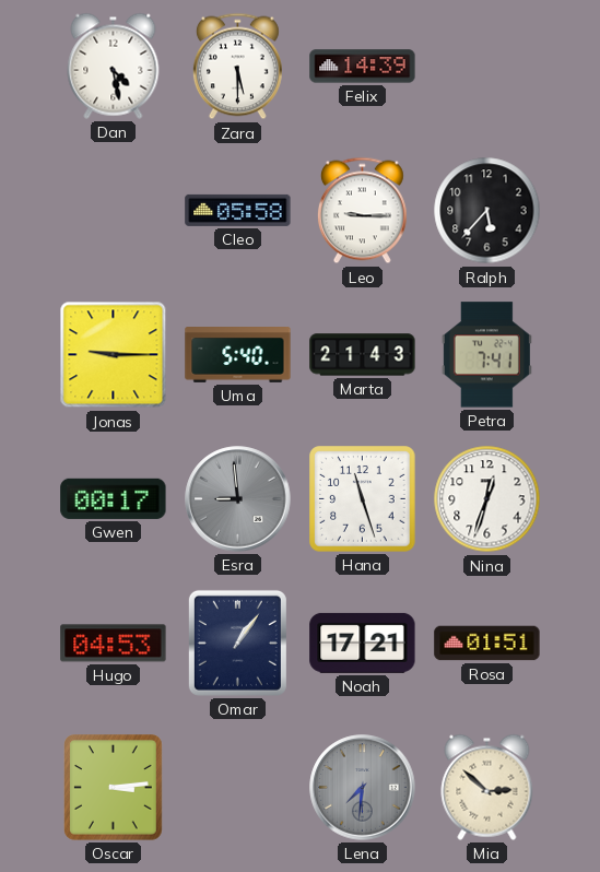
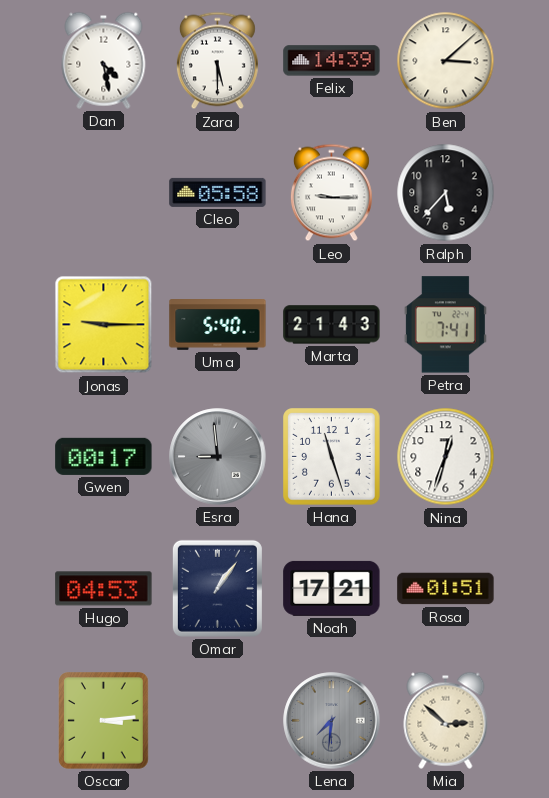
Ben: none -> 3:08 (446, 61)
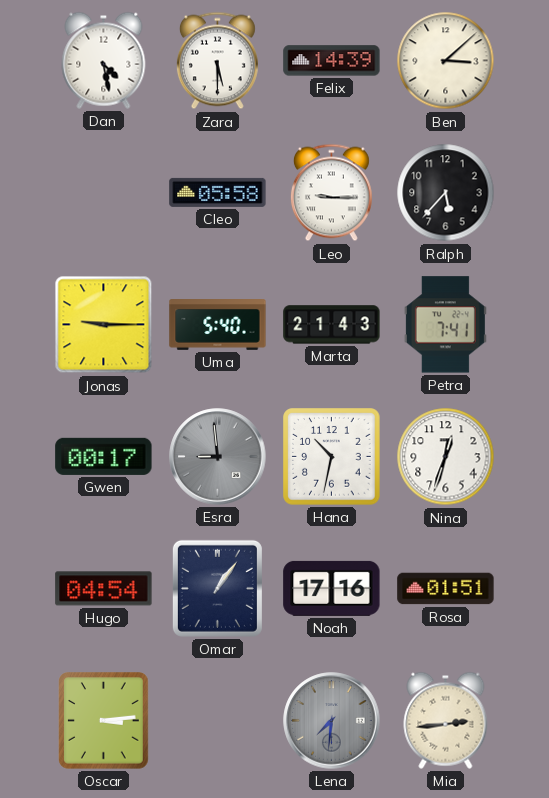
Hana: 11:27 -> 10:32 (332, 457)
Hugo: 04:53 -> 04:54 (104, 589)
Noah: 17:21 -> 17:16 (332, 588)
Mia: 2:52 -> 2:44 (446, 720)
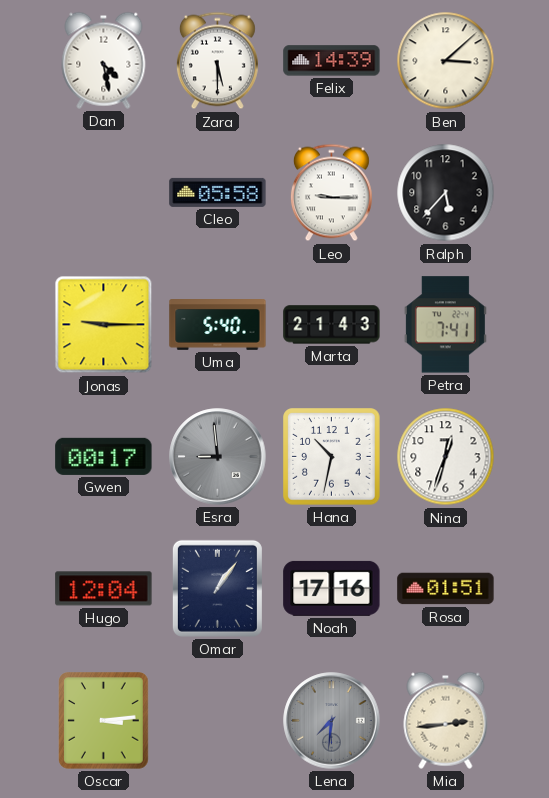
Hugo: 04:54 -> 12:04 (104, 589)
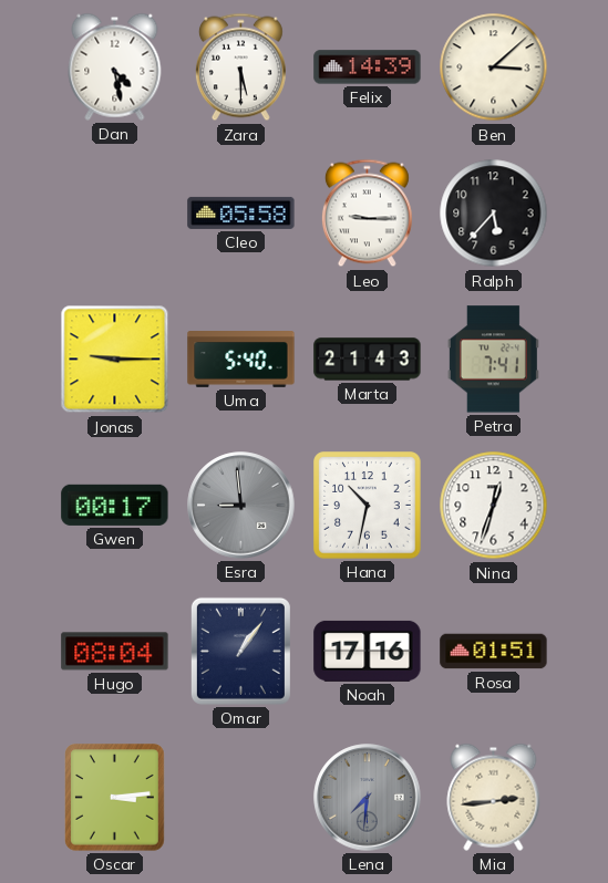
Hugo: 12:04 -> 08:04 (115, 652)
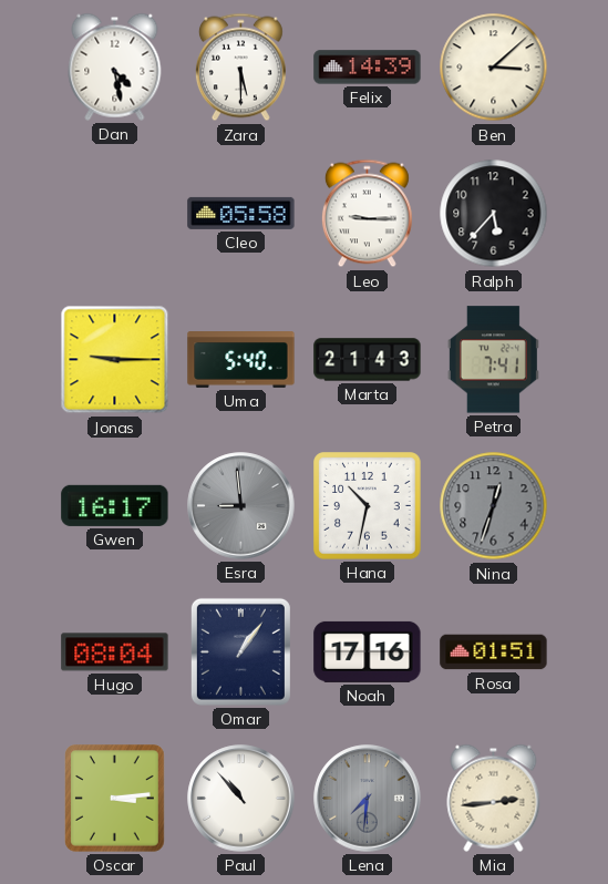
Gwen: 00:17 -> 16:17 (115, 505)
Nina dial: white -> grey (494, 506)
Paul: none -> 10:53 (241, 799)
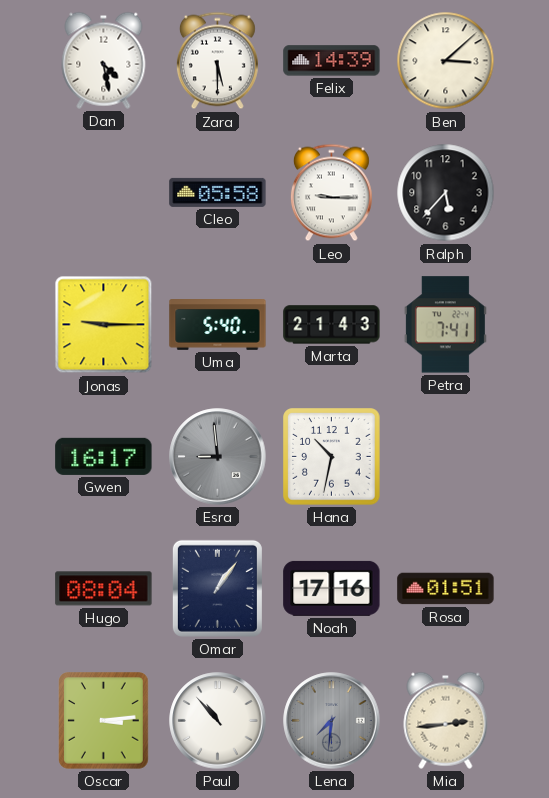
Nina: 12:33 -> none (494, 506)
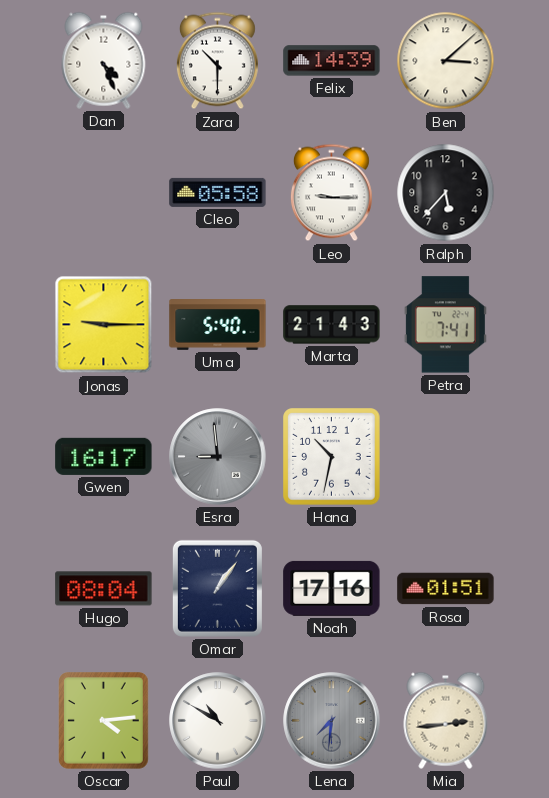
Dan: 4:28 -> 4:26 (104, 60)
Zara: 5:30 -> 10:30 (217, 61)
Oscar: 3:14 -> 4:14 (104, 721)
Paul: 10:53 -> 10:50 (218, 721)
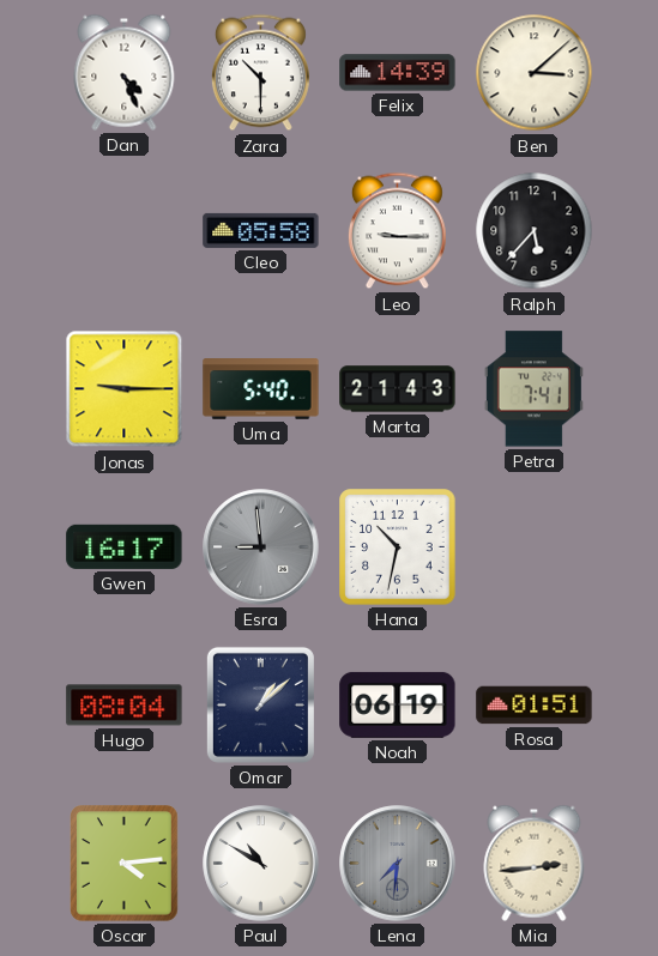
Omar: 1:06 -> 1:08 (260, 704)
Noah: 17:16 -> 06:19 (398, 704)
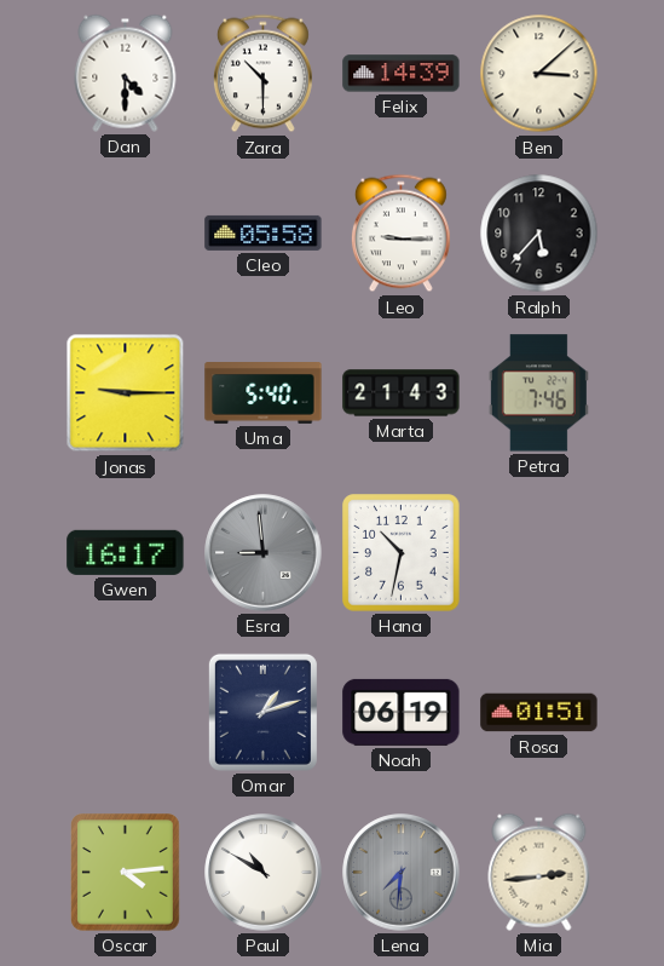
Dan: 4:26 -> 4:30 (126, 73)
Petra: 7:41 -> 7:46 (538, 393)
Hugo: 08:04 -> none (125, 706)
Omar: 1:08 -> 1:12 (262, 712)
